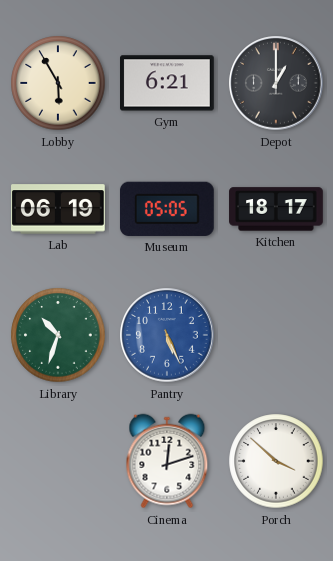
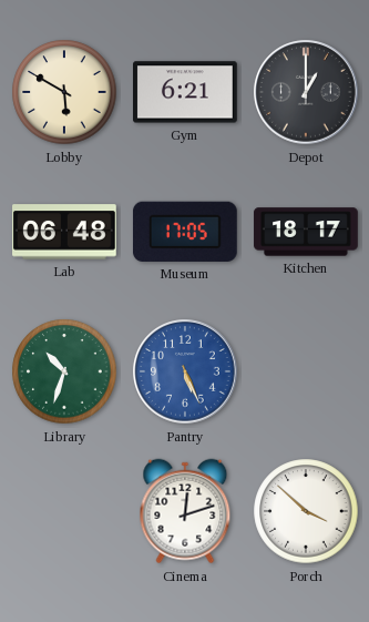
Lobby: 5:55 -> 5:50 (64, 92)
Lab: 06:19 -> 06:48 (65, 232)
Museum: 05:05 -> 17:05 (185, 232)
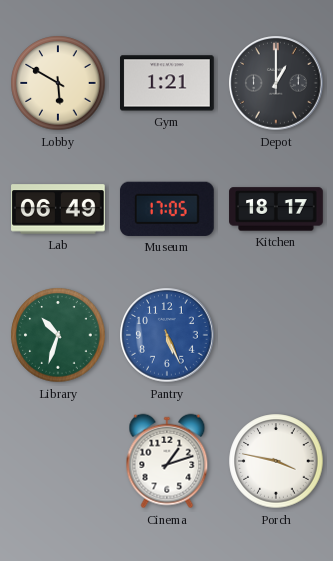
Gym: 6:21 -> 1:21 (168, 83)
Lab: 06:48 -> 06:49 (59, 209)
Cinema: 12:12 -> 1:12 (167, 461)
Porch: 3:52 -> 3:47 (276, 461)
